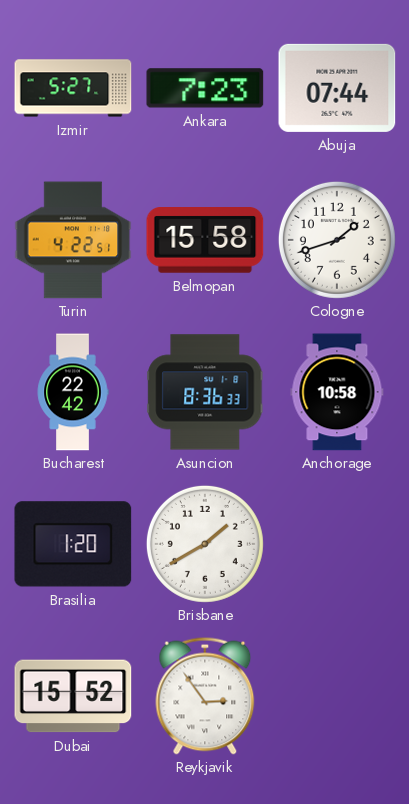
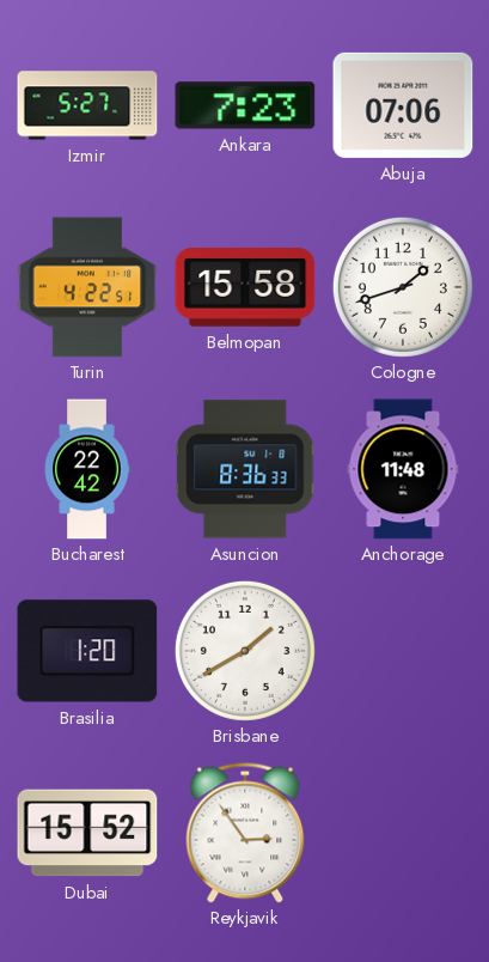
Abuja: 07:44 -> 07:06 (403, 105)
Anchorage: 10:58 -> 11:48 (403, 469)
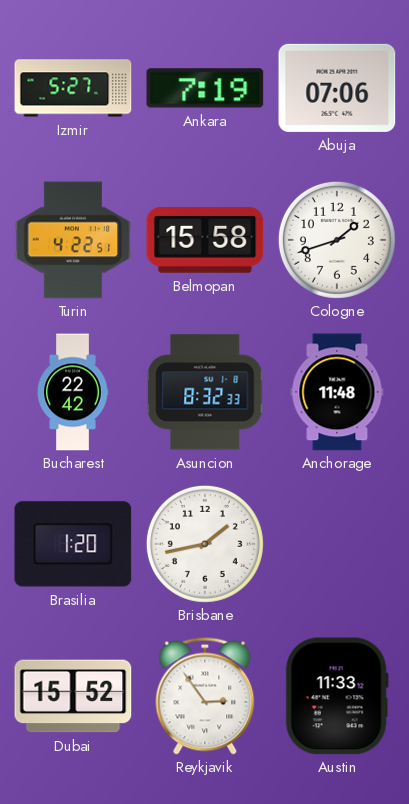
Ankara: 7:23 -> 7:19 (205, 88)
Asuncion: 8:36 -> 8:32 (205, 392)
Brisbane: 1:40 -> 1:43 (205, 544)
Austin: none -> 11:33 (337, 696)
